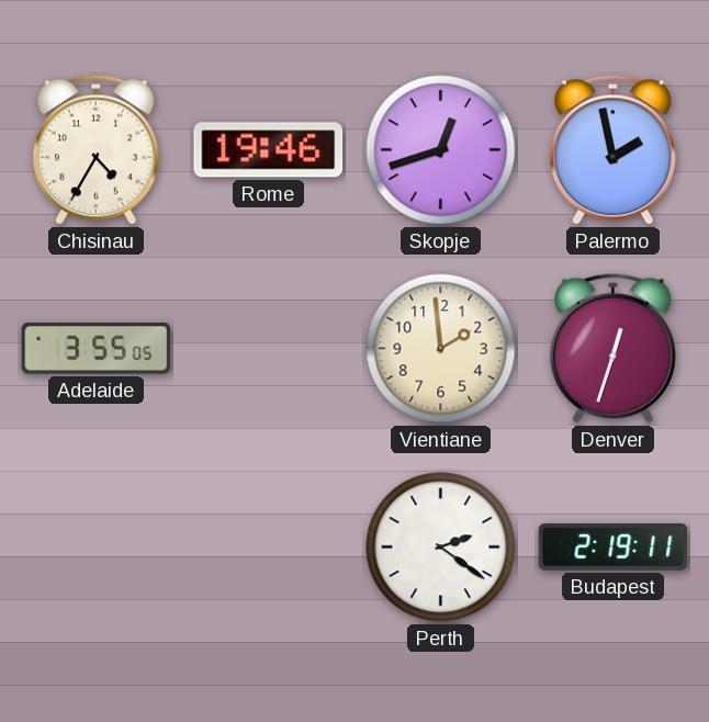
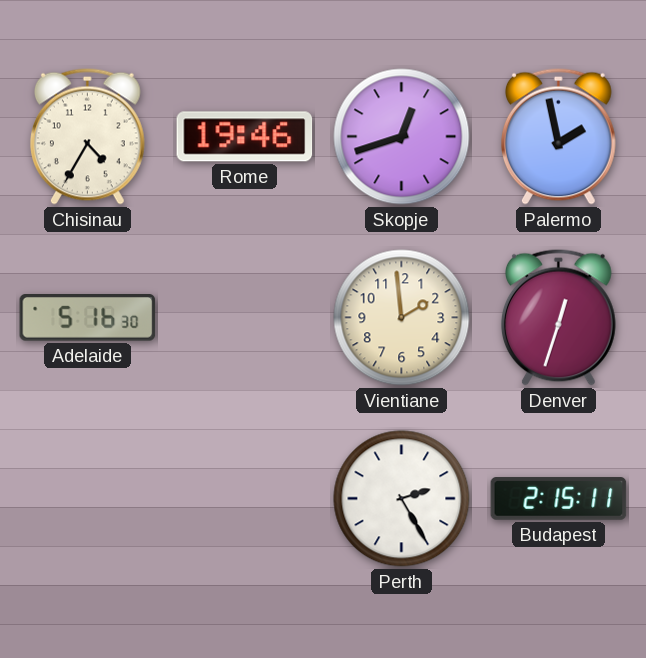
Adelaide: 3:55 -> 5:16 (88, 318)
Perth: 2:21 -> 2:25 (402, 499)
Budapest: 2:19 -> 2:15 (559, 499)
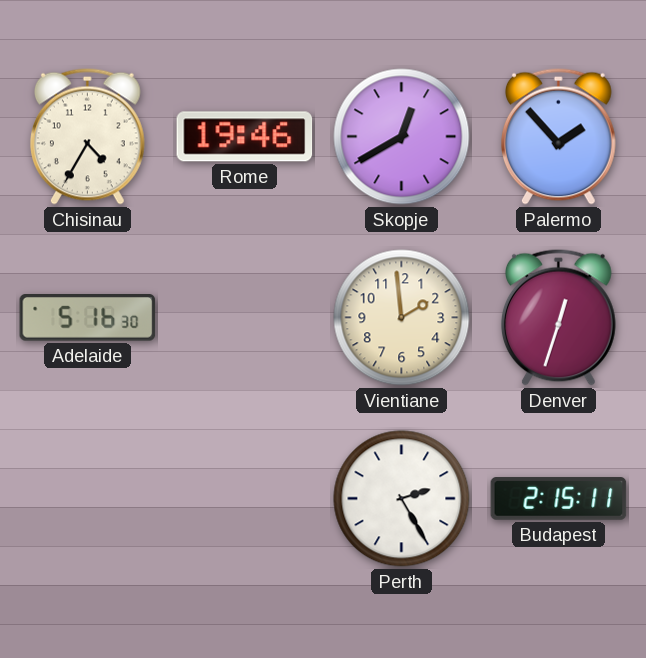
Skopje: 12:42 -> 12:40 (402, 137)
Palermo: 1:58 -> 1:53 (558, 136)
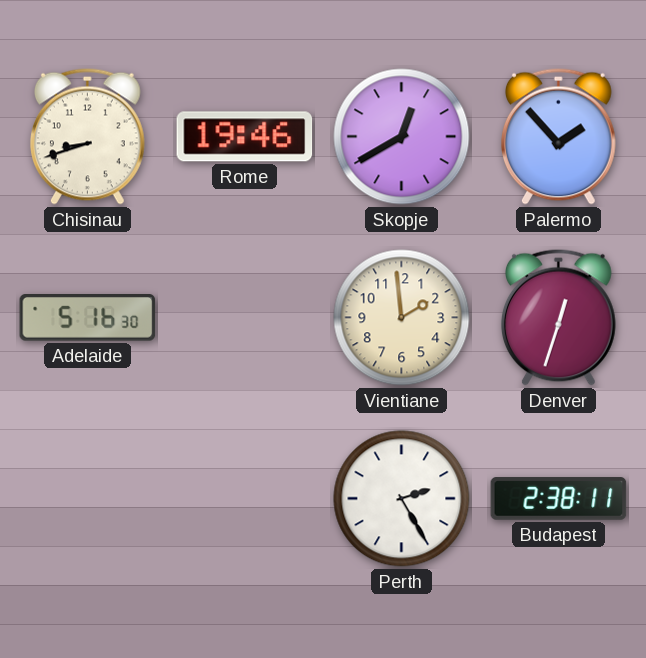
Chisinau: 4:35 -> 8:42 (87, 136)
Budapest: 2:15 -> 2:38 (559, 499)
